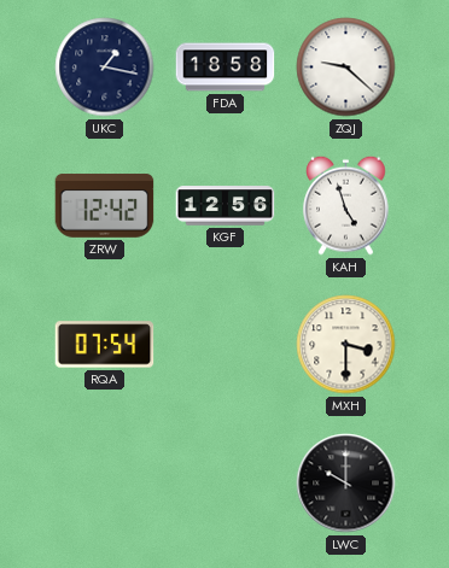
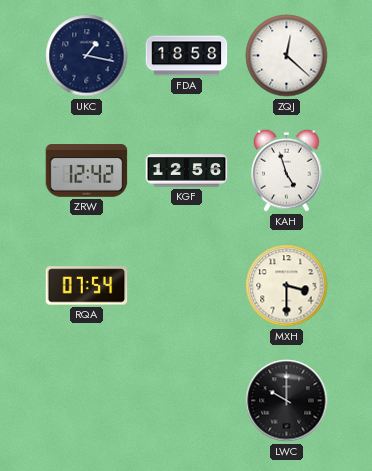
ZQJ: 9:22 -> 12:22 (287, 56)
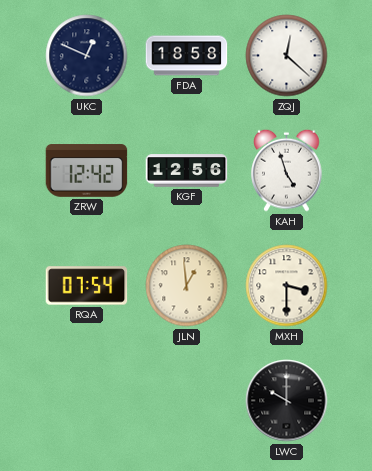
UKC: 1:17 -> 12:49 (87, 56)
JLN: none -> 12:59 (187, 286)
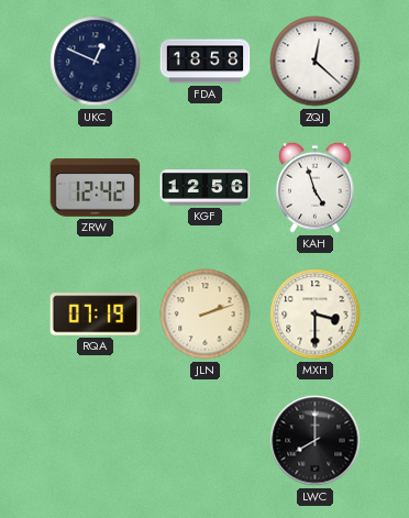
RQA: 07:54 -> 07:19 (96, 315)
JLN: 12:59 -> 2:12 (206, 315)
LWC: 10:00 -> 8:00 (316, 441)
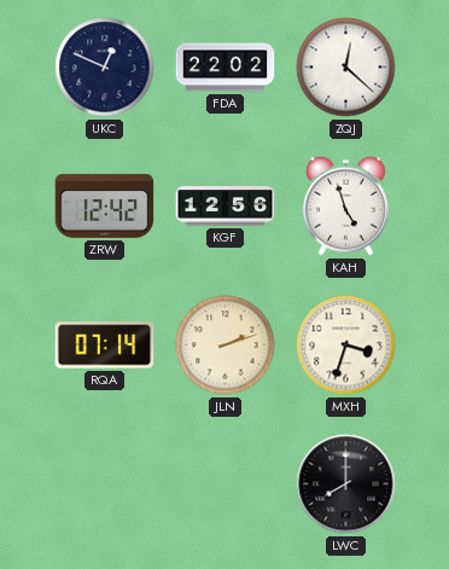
FDA: 18:58 -> 22:02 (226, 68)
RQA: 07:19 -> 07:14 (105, 346)
MXH: 3:30 -> 3:33 (346, 346)
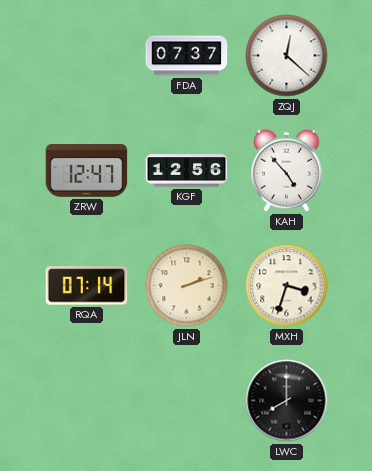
UKC: 12:49 -> none (105, 68)
FDA: 22:02 -> 07:37 (187, 56)
ZRW: 12:42 -> 12:47 (87, 171)
KAH: 4:57 -> 4:53 (287, 170)
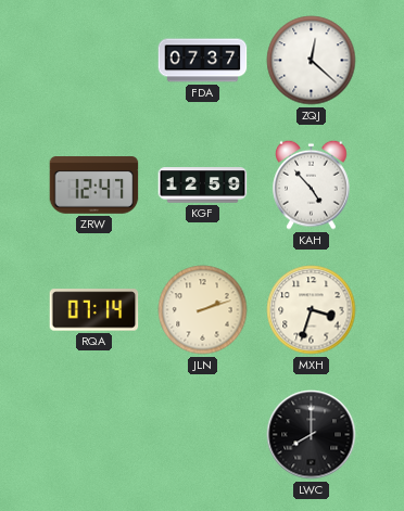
KGF: 12:56 -> 12:59 (203, 186)
